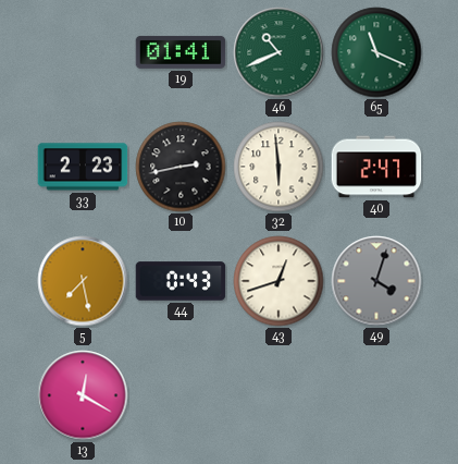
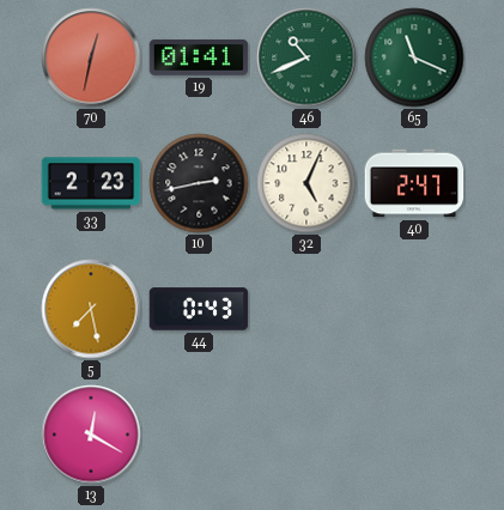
70: none -> 12:32 (91, 57)
32: 5:59 -> 5:04 (306, 183)
43: 12:42 -> none (278, 281)
49: 4:03 -> none (376, 281)
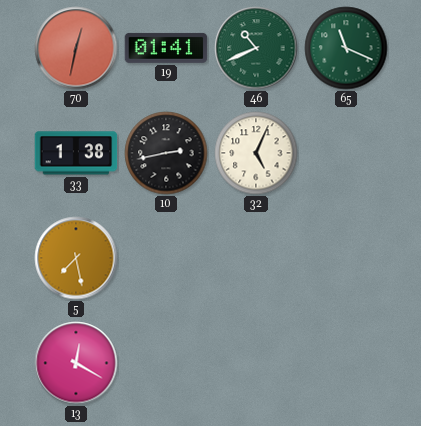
33: 2:23 -> 1:38 (76, 153)
40: 2:47 -> none (414, 183)
44: 0:43 -> none (199, 309)
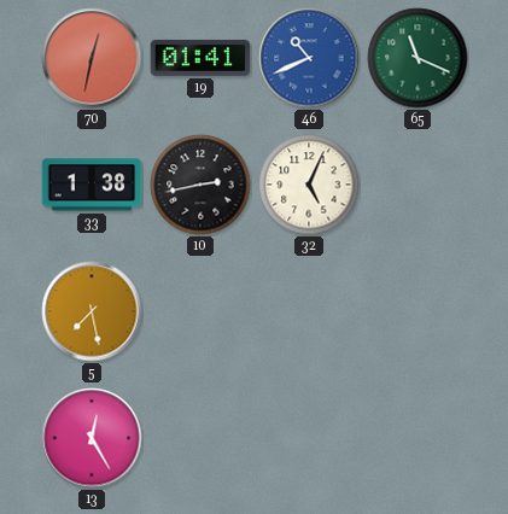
46 dial: green -> blue (309, 58)
13: 12:20 -> 12:25 (92, 438)
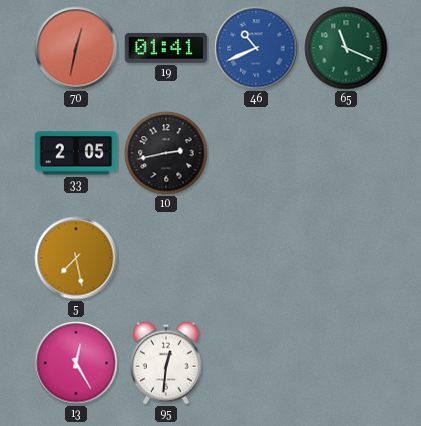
33: 1:38 -> 2:05 (76, 153)
32: 5:04 -> none (309, 185)
95: none -> 12:31 (166, 363)
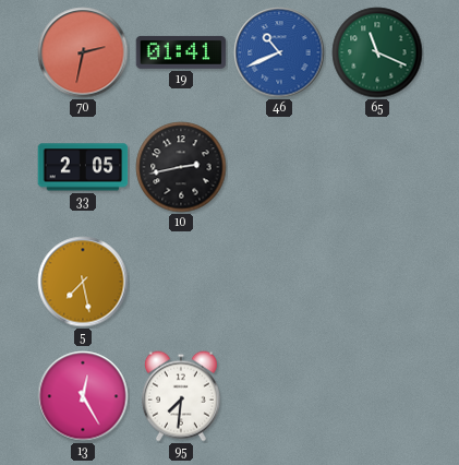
70: 12:32 -> 2:32 (83, 52)
95: 12:31 -> 7:31 (181, 396)
